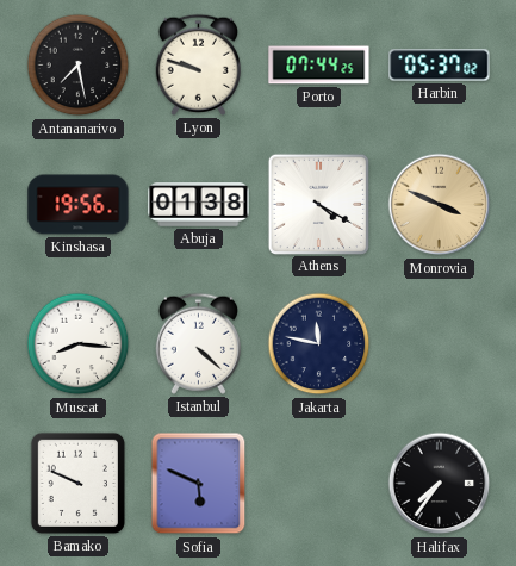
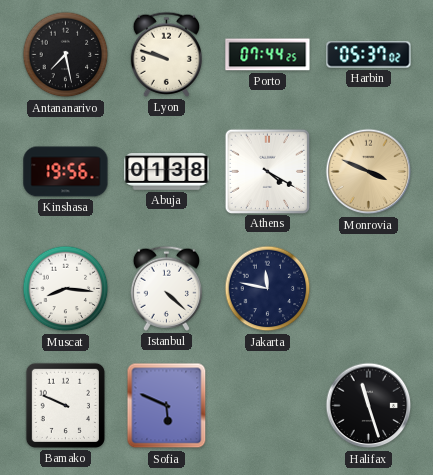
Halifax: 7:36 -> 11:27 (369, 406)
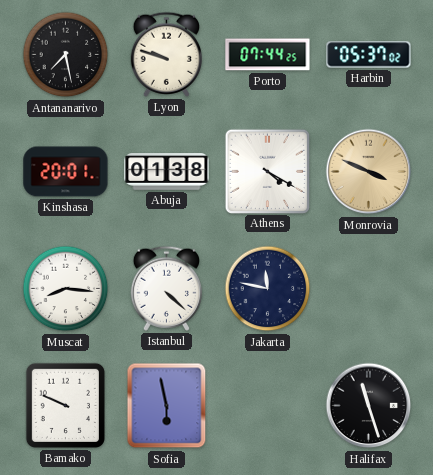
Kinshasa: 19:56 -> 20:01 (66, 172)
Sofia: 5:49 -> 5:58 (167, 406)
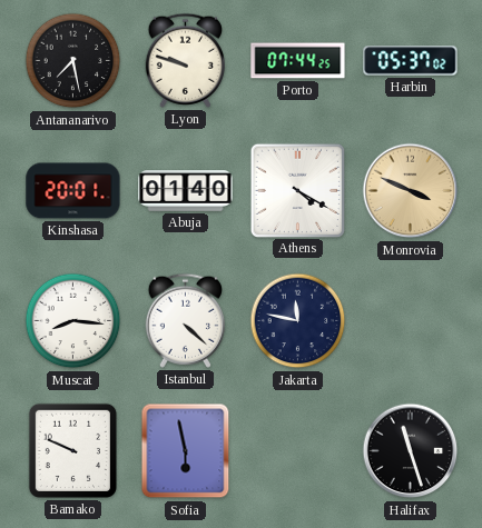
Abuja: 01:38 -> 01:40 (186, 191)
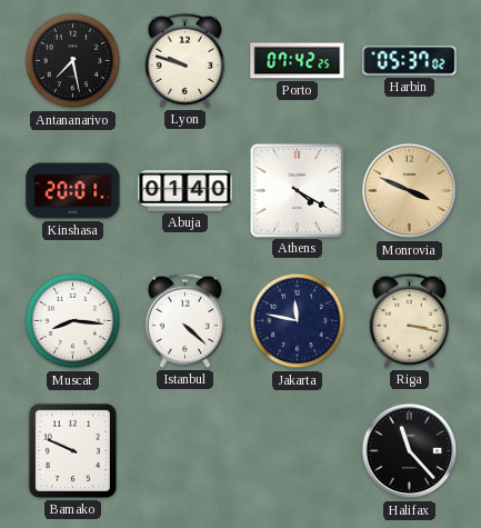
Porto: 07:44 -> 07:42 (298, 61)
Riga: none -> 3:17 (409, 320)
Sofia: 5:58 -> none (186, 451)
Halifax: 11:27 -> 11:23 (410, 451)
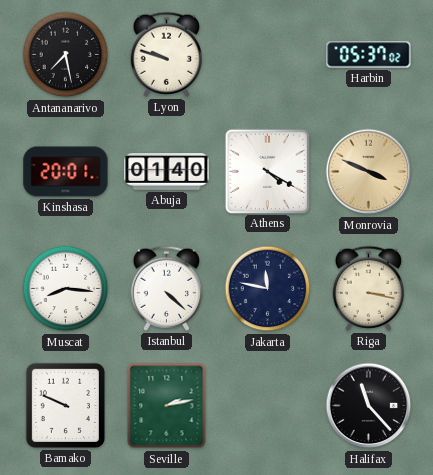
Porto: 07:42 -> none (298, 61)
Seville: none -> 2:13 (167, 406)
